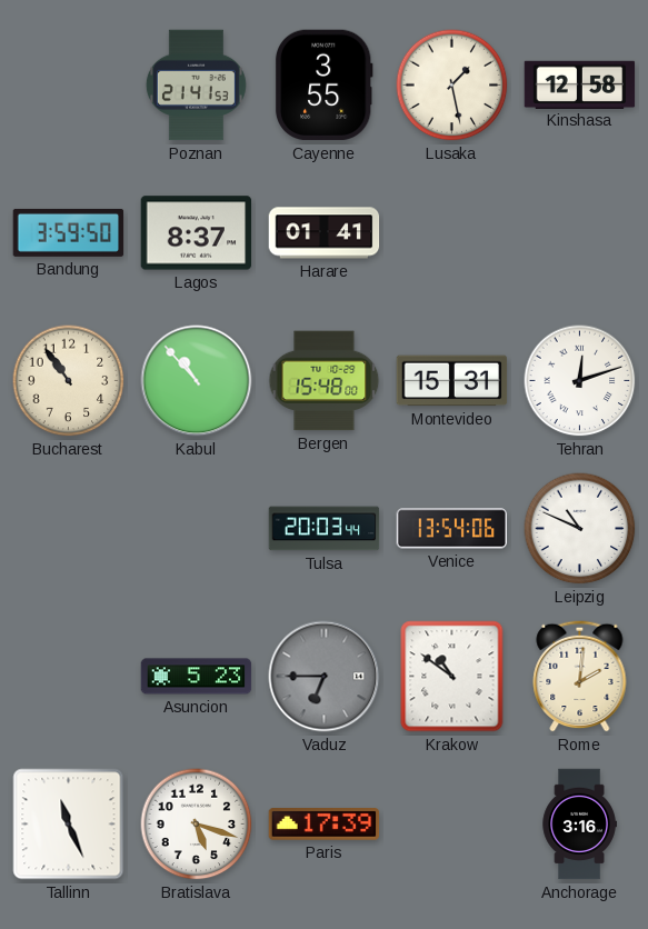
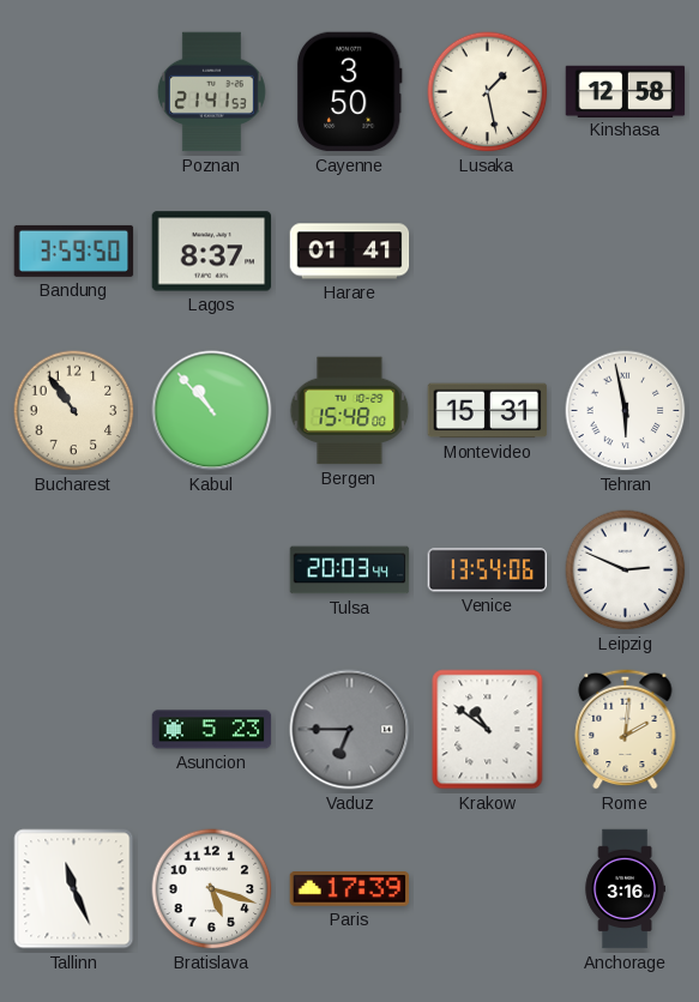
Cayenne: 3:55 -> 3:50 (349, 92)
Tehran: 12:12 -> 5:58 (626, 411)
Leipzig: 10:49 -> 2:49 (626, 571)
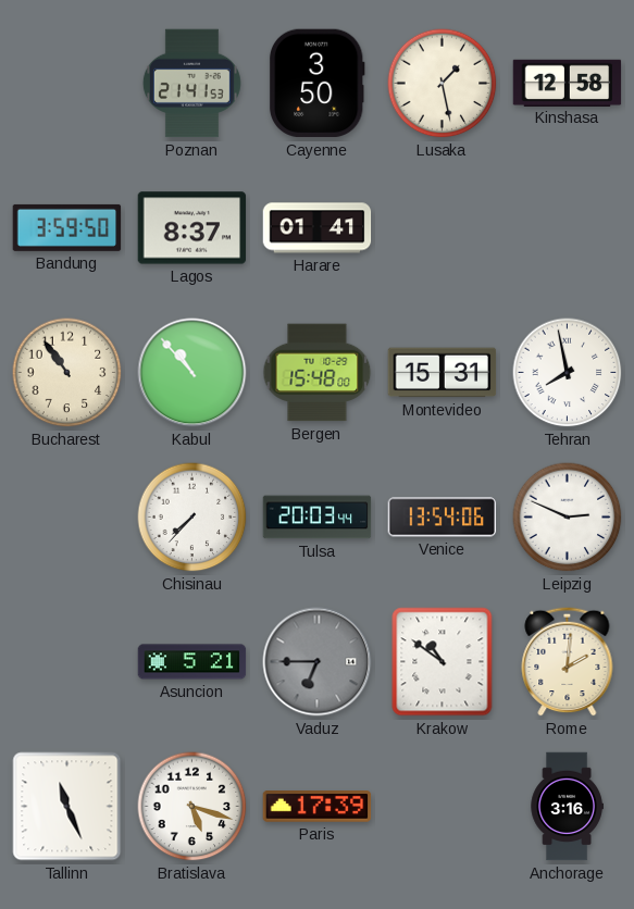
Tehran: 5:58 -> 7:58 (568, 373)
Chisinau: none -> 7:37 (192, 518)
Asuncion: 5:23 -> 5:21 (192, 662)
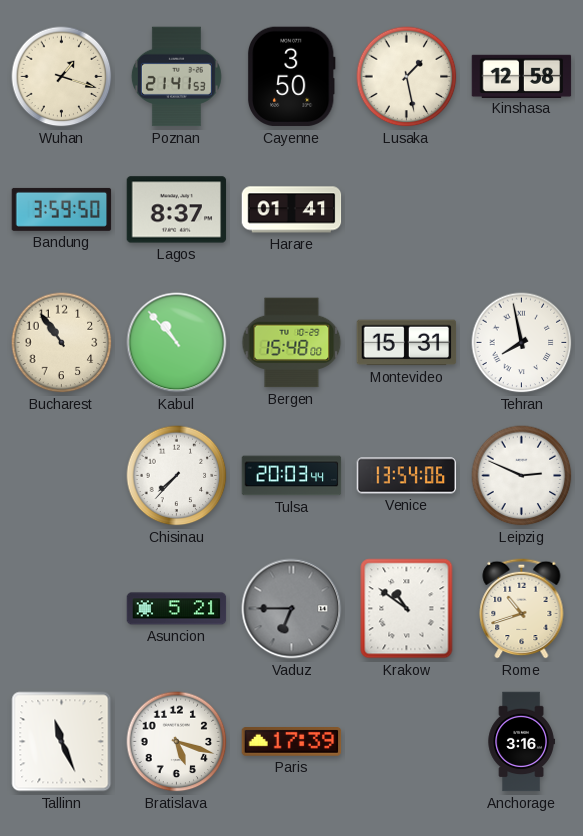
Wuhan: none -> 1:18 (62, 77)
Rome: 2:01 -> 10:42 (522, 608)
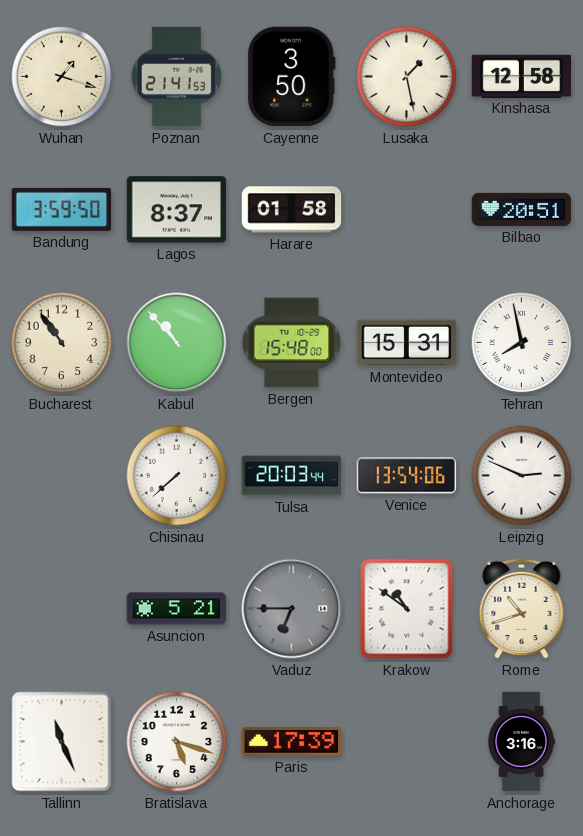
Harare: 01:41 -> 01:58 (292, 210)
Bilbao: none -> 20:51 (522, 209)
Chisinau: 7:37 -> 7:38 (177, 476)
